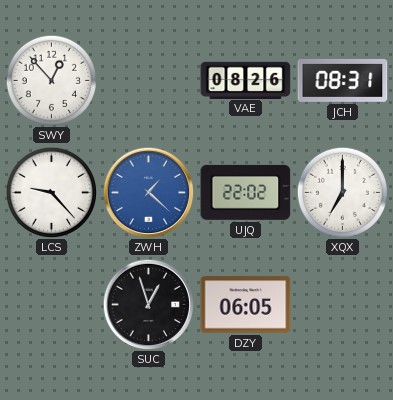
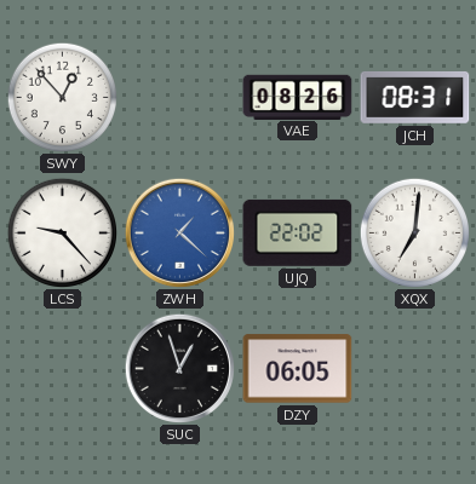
XQX: 7:00 -> 7:01 (414, 232)
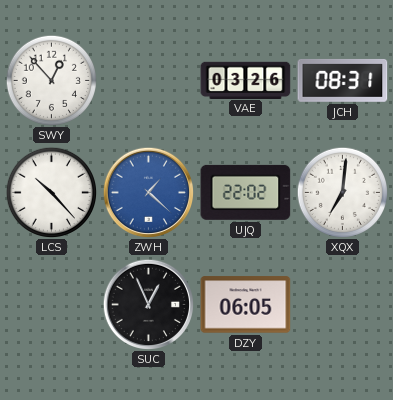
VAE: 08:26 -> 03:26 (246, 80)
LCS: 9:23 -> 10:23 (51, 192)
SUC: 12:57 -> 12:56 (148, 304)
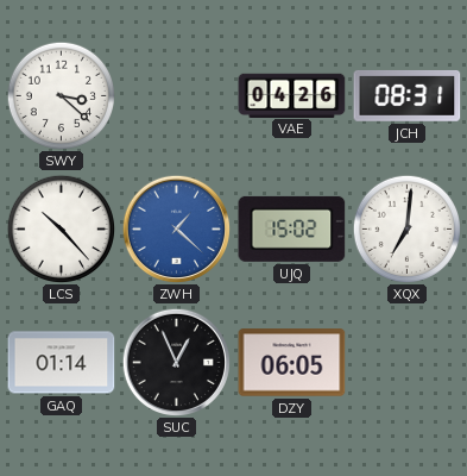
SWY: 12:53 -> 3:22 (61, 95)
VAE: 03:26 -> 04:26 (292, 95)
UJQ: 22:02 -> 15:02 (292, 228)
GAQ: none -> 01:14 (62, 363)
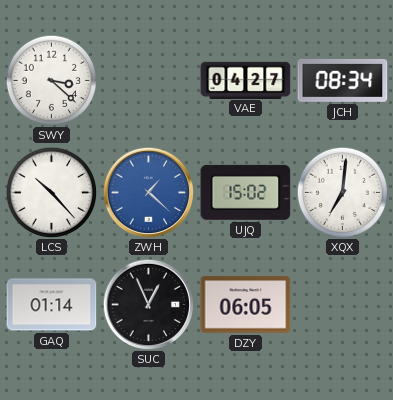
VAE: 04:26 -> 04:27 (246, 80)
JCH: 08:31 -> 08:34 (343, 80)
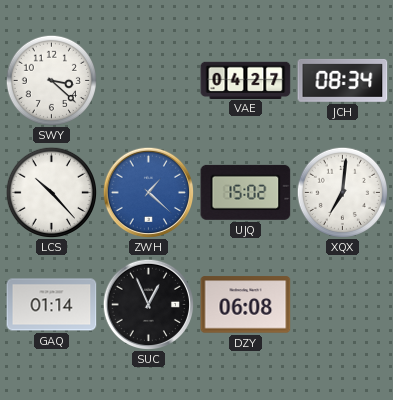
DZY: 06:05 -> 06:08 (246, 305)
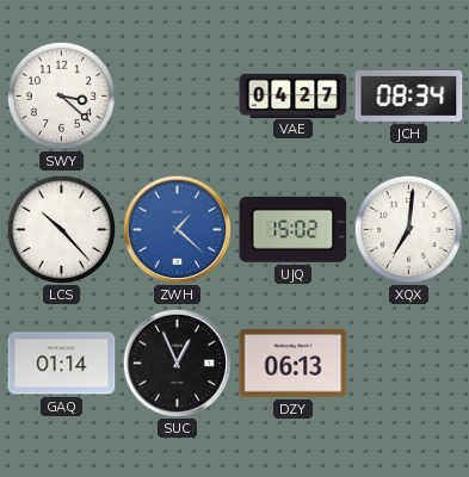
DZY: 06:08 -> 06:13 (294, 364)
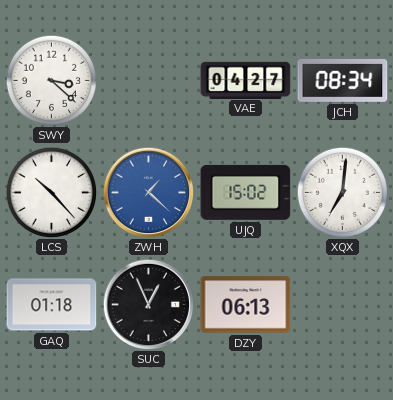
GAQ: 01:14 -> 01:18 (52, 305)
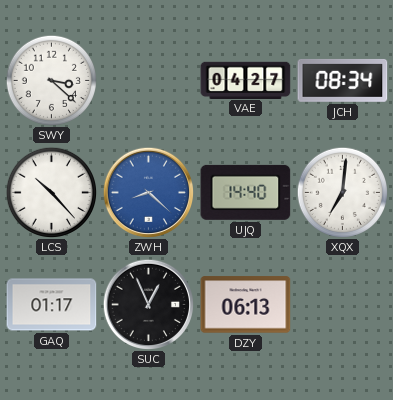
ZWH: 1:22 -> 8:22 (148, 192)
UJQ: 15:02 -> 14:40 (246, 192)
GAQ: 01:18 -> 01:17 (52, 305)
